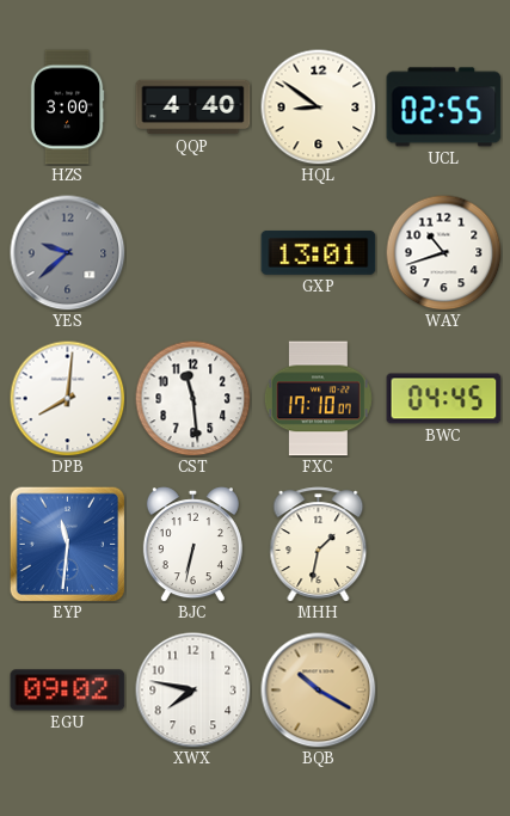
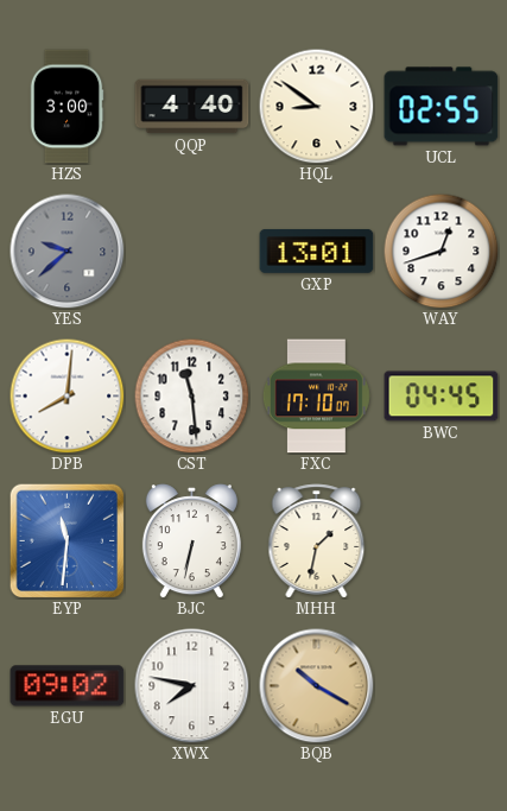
WAY: 10:42 -> 12:42 (441, 251)
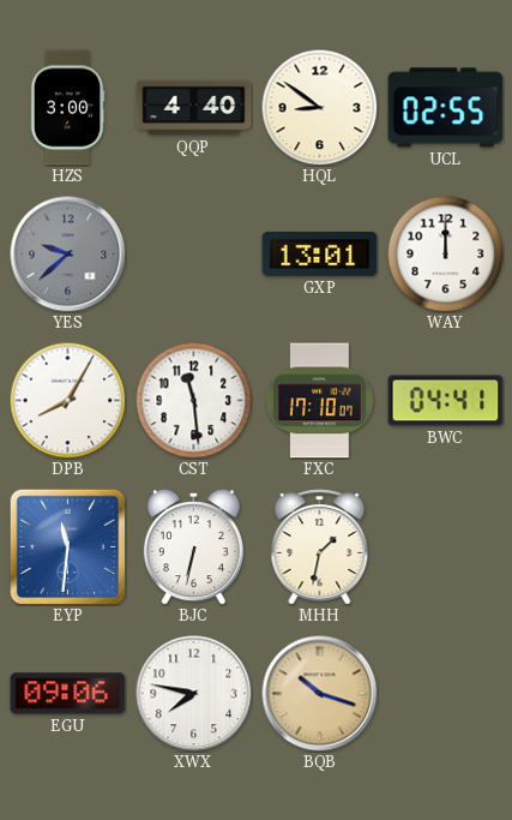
WAY: 12:42 -> 12:00 (445, 253)
DPB: 8:01 -> 8:05 (67, 400)
BWC: 04:45 -> 04:41 (446, 401)
EGU: 09:02 -> 09:06 (68, 694)
BQB: 10:20 -> 10:18 (320, 694)
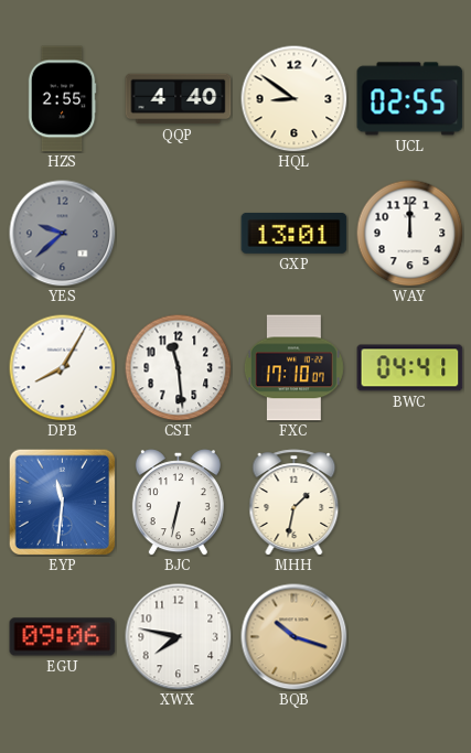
HZS: 3:00 -> 2:55 (62, 99)
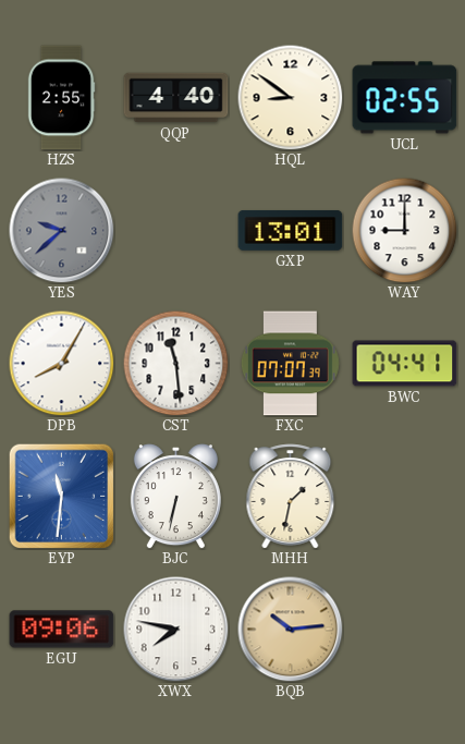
WAY: 12:00 -> 9:00 (404, 230)
FXC: 17:10 -> 07:07 (290, 364)
BQB: 10:18 -> 10:14 (291, 630)
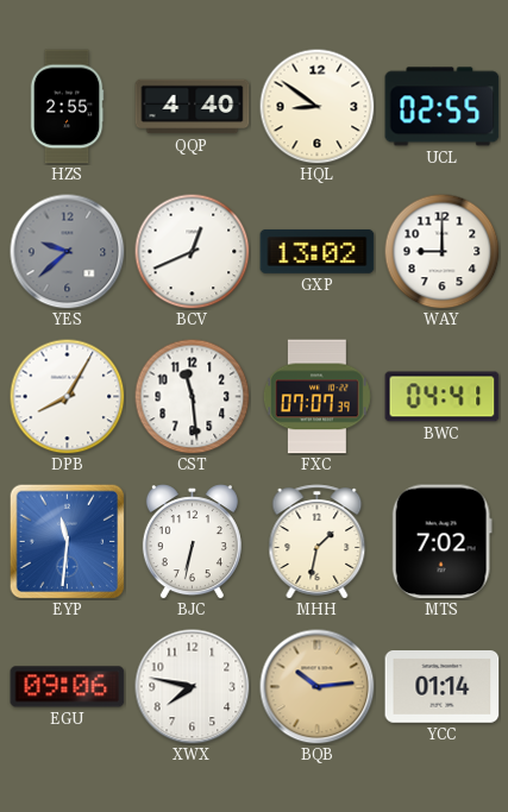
BCV: none -> 12:41 (192, 251)
GXP: 13:01 -> 13:02 (318, 252)
MTS: none -> 7:02 (441, 542)
YCC: none -> 01:14 (443, 687)
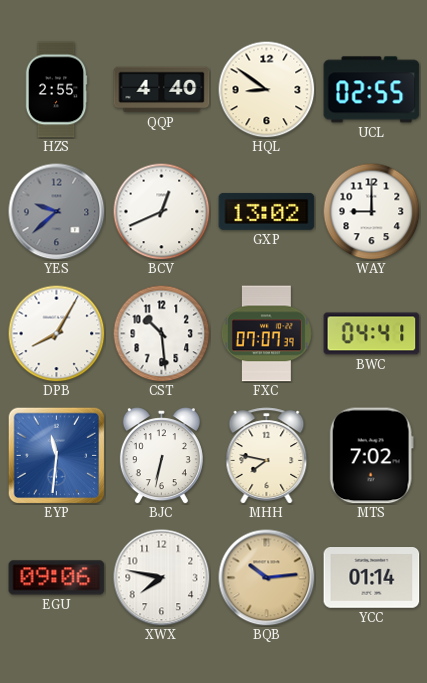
CST: 11:29 -> 10:29 (161, 333)
MHH: 1:32 -> 7:47 (267, 456)
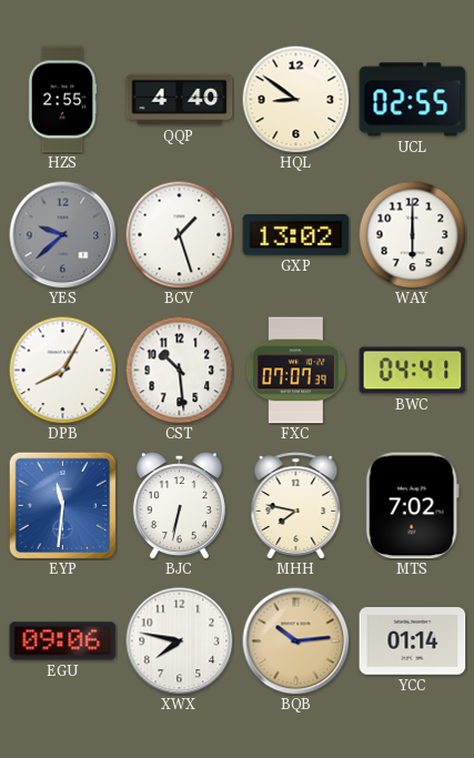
BCV: 12:41 -> 1:27 (179, 234)
WAY: 9:00 -> 6:00 (412, 234)
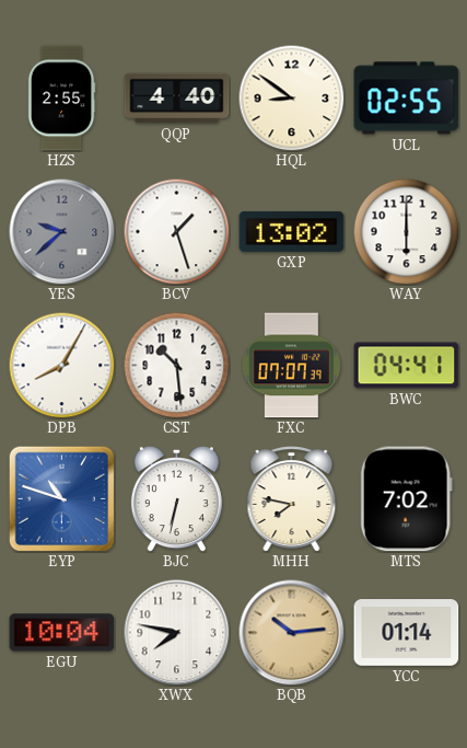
EYP: 11:31 -> 10:48 (61, 498)
EGU: 09:06 -> 10:04 (62, 633)
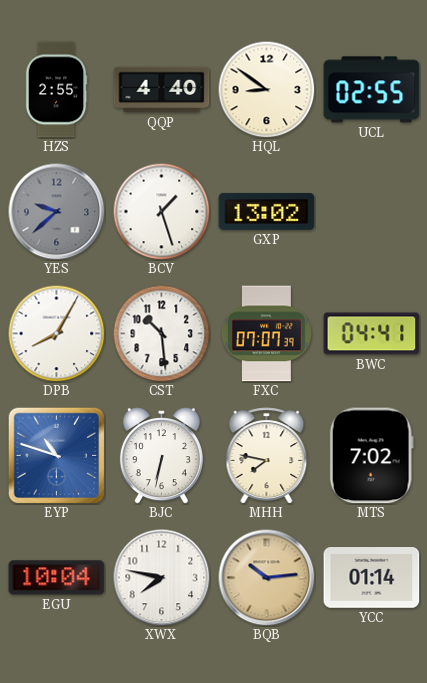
WAY: 6:00 -> none (406, 231)
